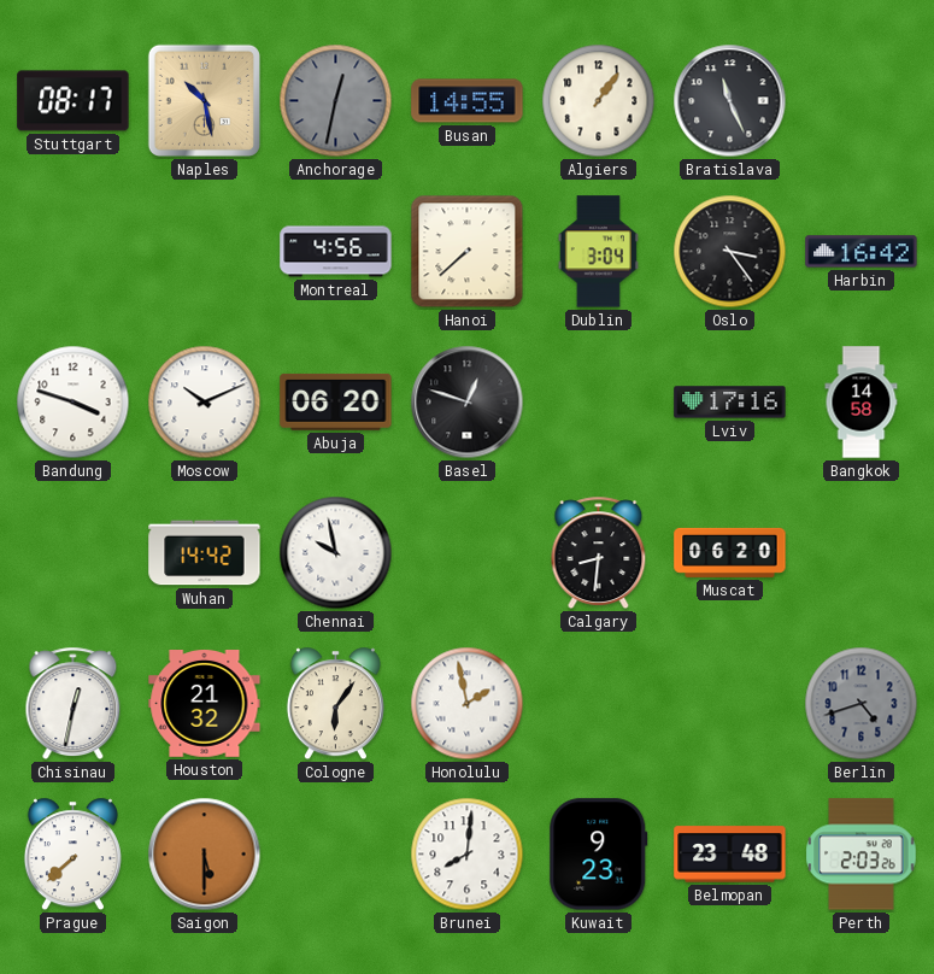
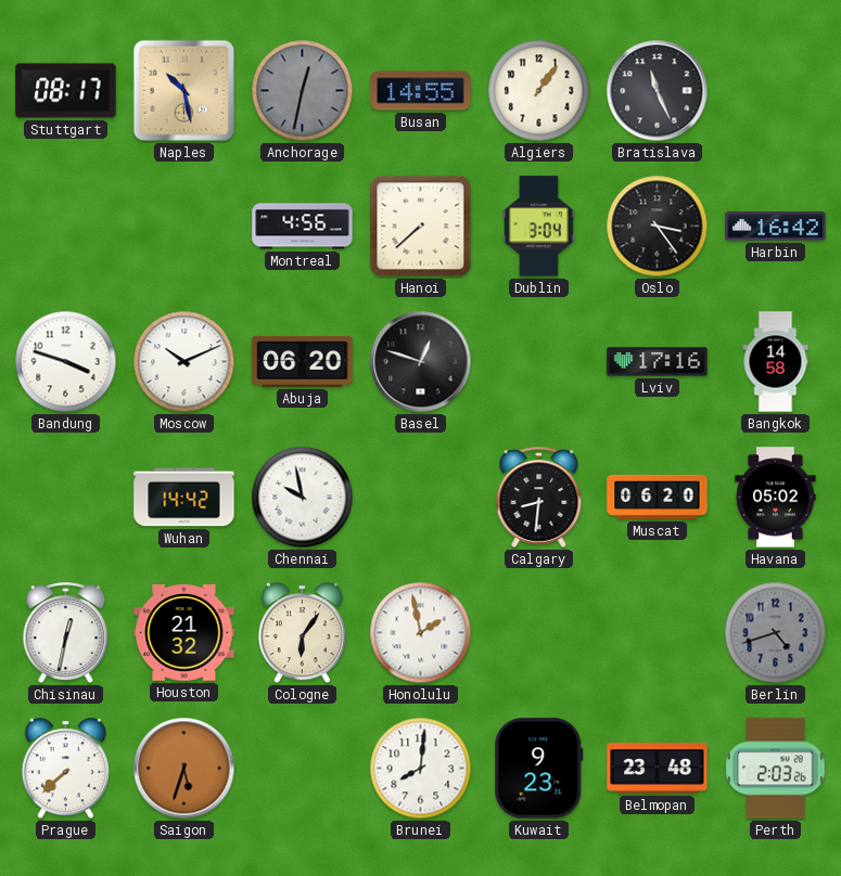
Havana: none -> 05:02 (776, 498)
Saigon: 5:30 -> 5:33 (184, 769)
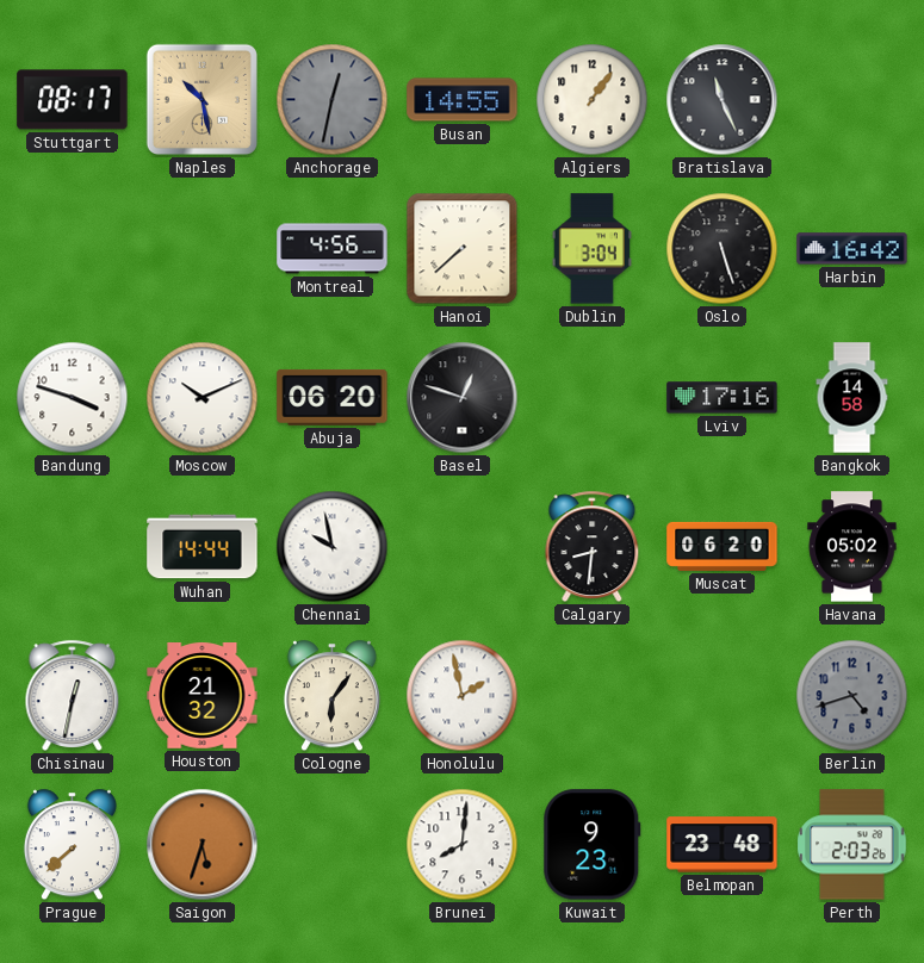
Oslo: 3:24 -> 5:27 (723, 249)
Wuhan: 14:42 -> 14:44 (203, 547)
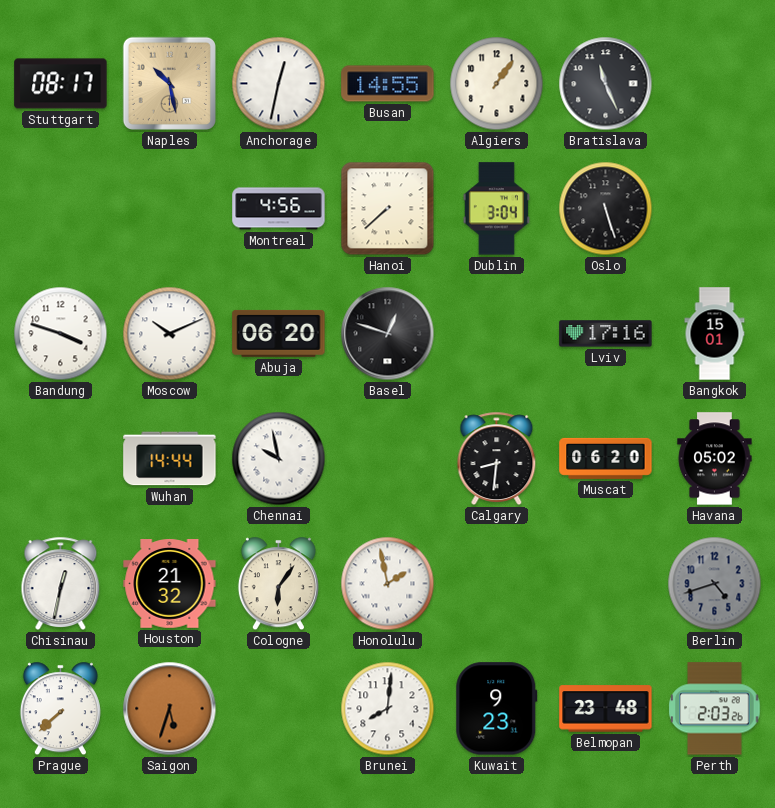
Anchorage dial: grey -> white (279, 84)
Harbin: 16:42 -> none (852, 249)
Bangkok: 14:58 -> 15:01 (715, 334)
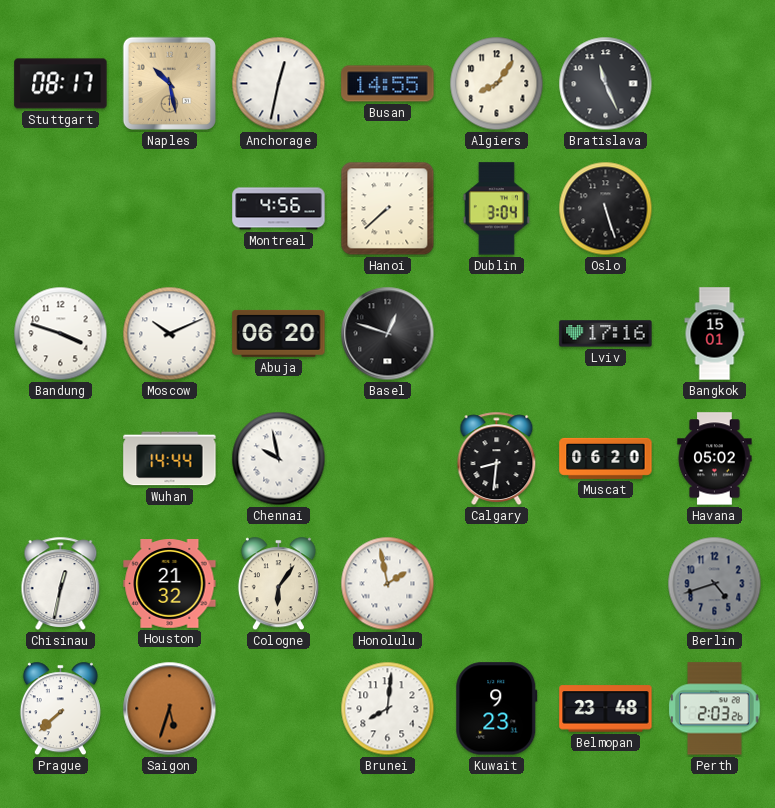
Algiers: 1:06 -> 8:06 (497, 84)
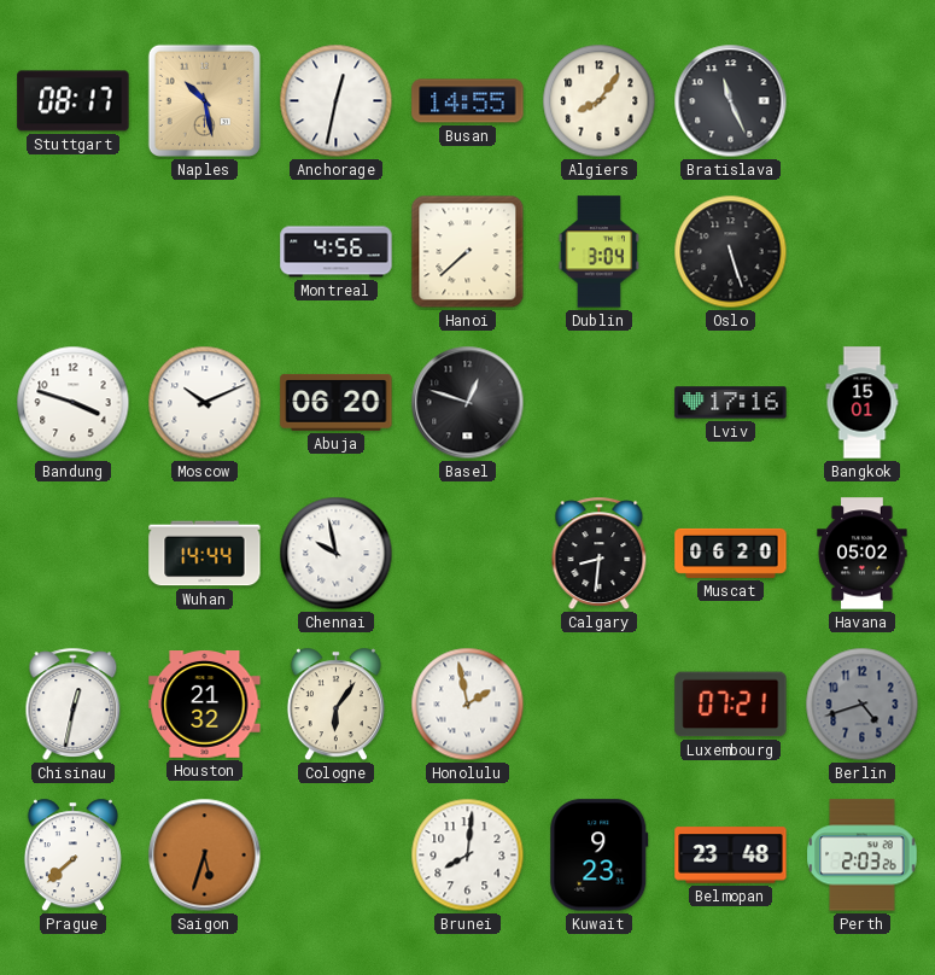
Luxembourg: none -> 07:21 (731, 705)
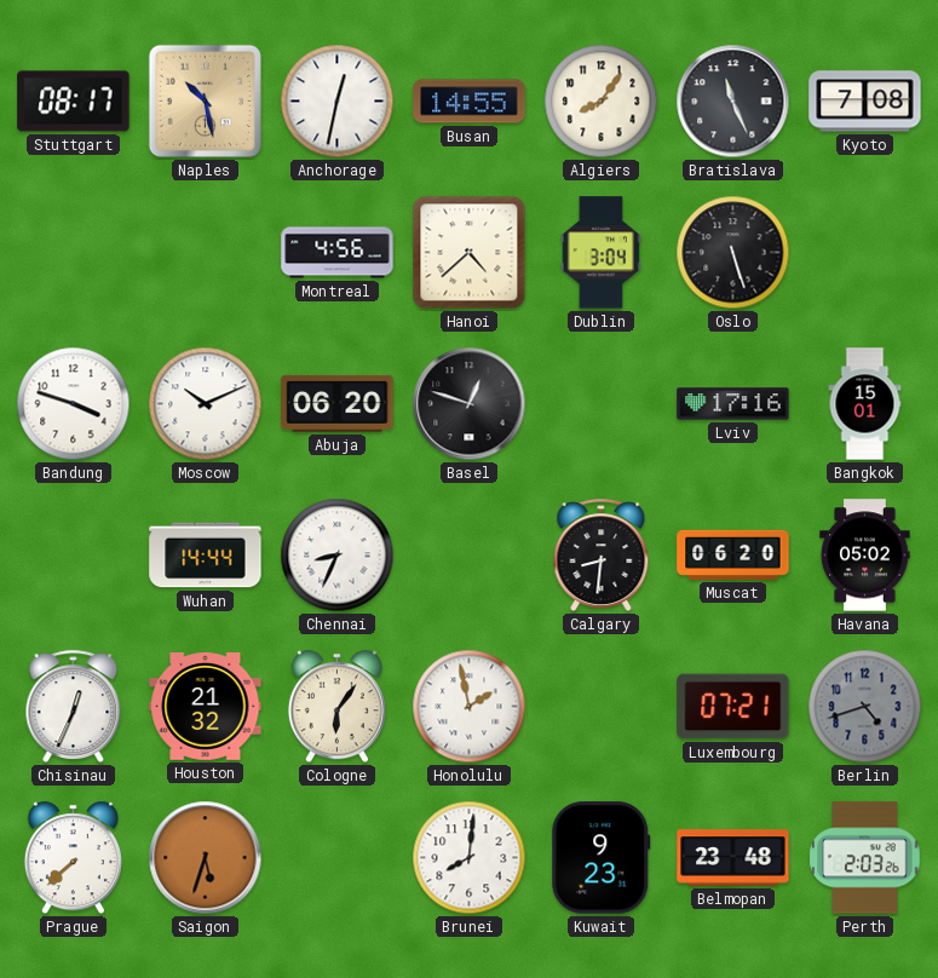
Kyoto: none -> 7:08 (865, 102)
Hanoi: 7:38 -> 4:38 (470, 253)
Chennai: 9:58 -> 8:34 (338, 556)
Chisinau: 12:32 -> 12:34 (74, 706)
